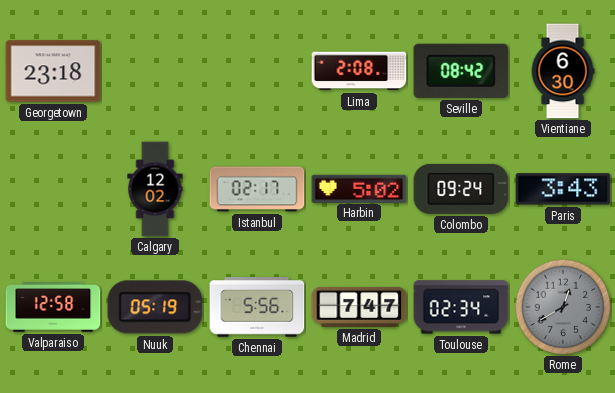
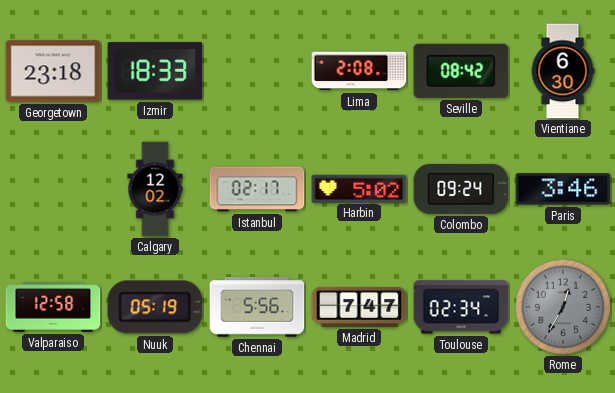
Izmir: none -> 18:33 (155, 71)
Paris: 3:43 -> 3:46 (563, 189)
Rome: 12:40 -> 12:35 (563, 307)
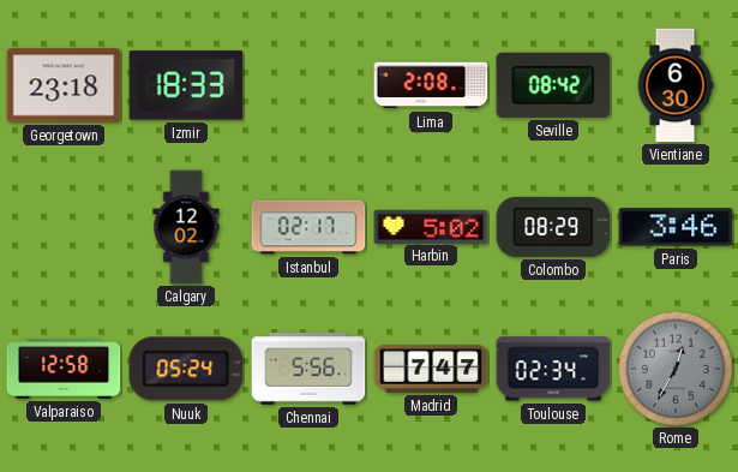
Colombo: 09:24 -> 08:29 (553, 227)
Nuuk: 05:19 -> 05:24 (186, 369)
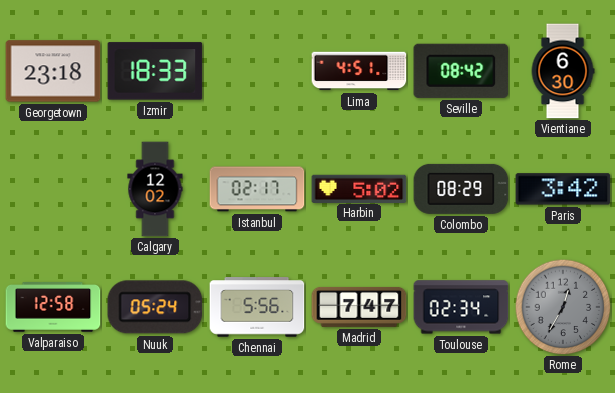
Lima: 2:08 -> 4:51 (359, 71)
Paris: 3:46 -> 3:42 (563, 189)
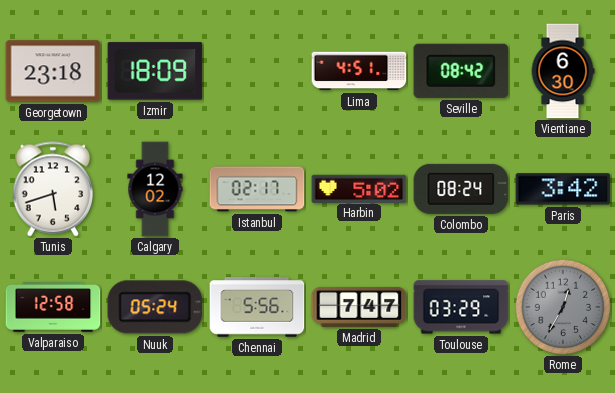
Izmir: 18:33 -> 18:09 (155, 71)
Tunis: none -> 5:42 (52, 189)
Colombo: 08:29 -> 08:24 (461, 189)
Toulouse: 02:34 -> 03:29 (461, 307)
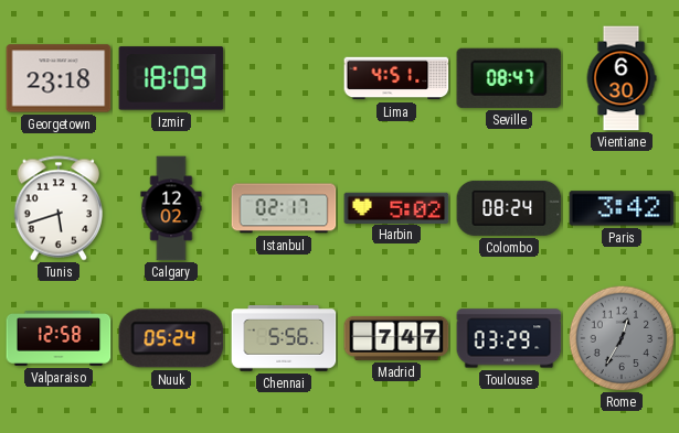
Seville: 08:42 -> 08:47 (509, 78)
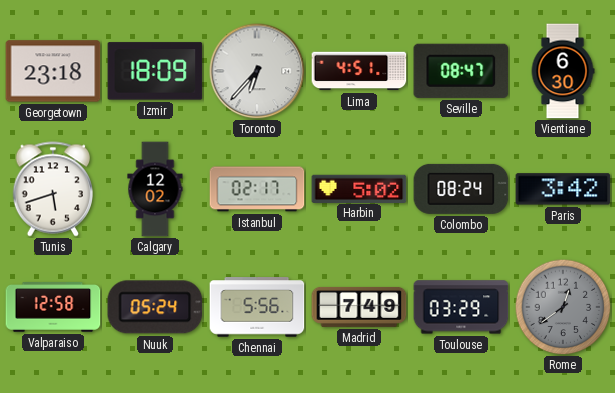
Toronto: none -> 6:37 (257, 71)
Madrid: 7:47 -> 7:49 (359, 307)
Rome: 12:35 -> 12:39 (563, 307)
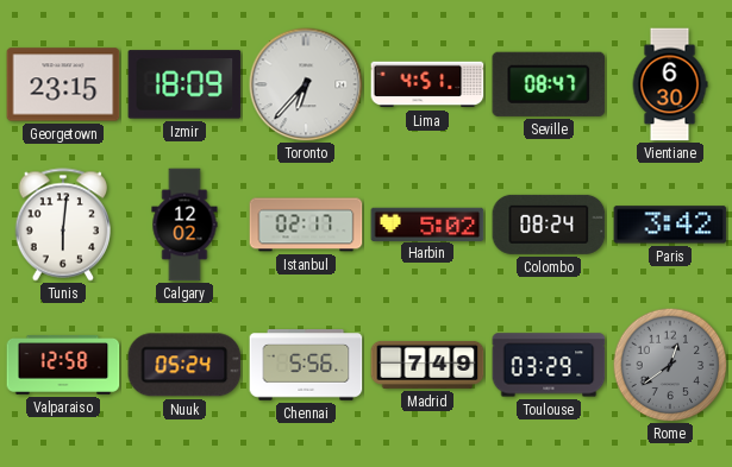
Georgetown: 23:18 -> 23:15 (63, 84)
Tunis: 5:42 -> 6:01 (62, 225)
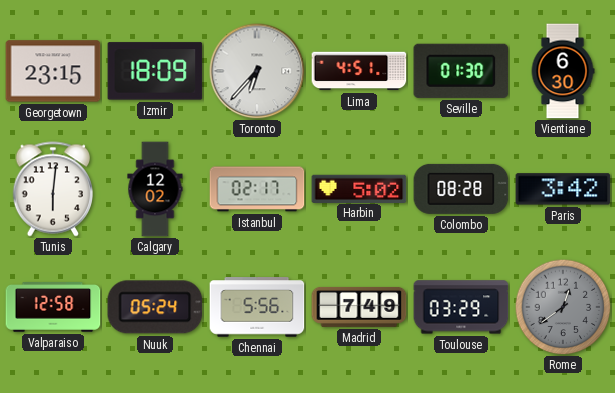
Seville: 08:47 -> 01:30 (461, 71)
Colombo: 08:24 -> 08:28 (461, 189)
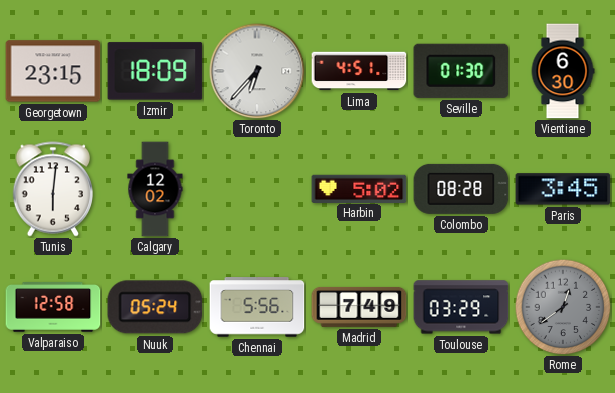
Istanbul: 02:17 -> none (257, 189)
Paris: 3:42 -> 3:45 (563, 189)
